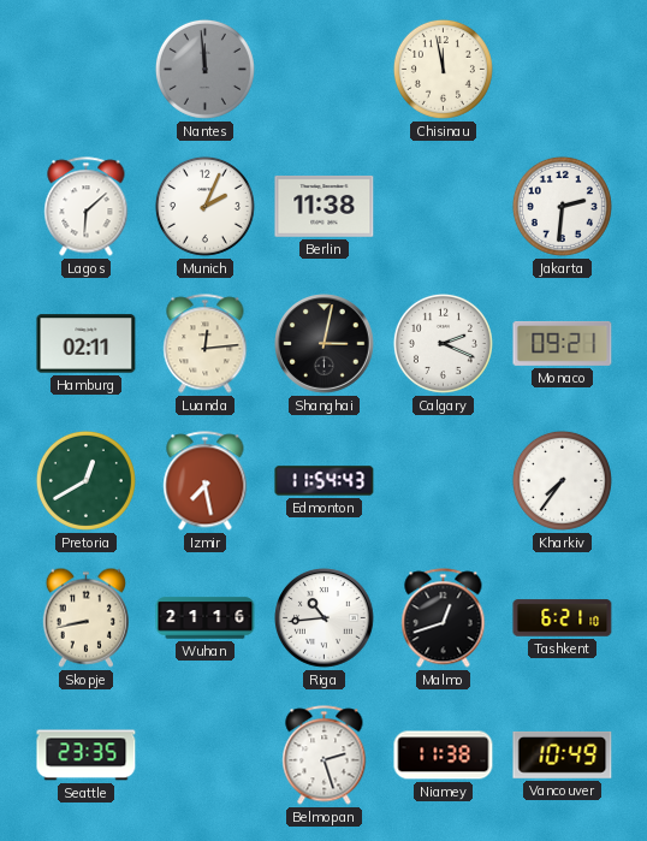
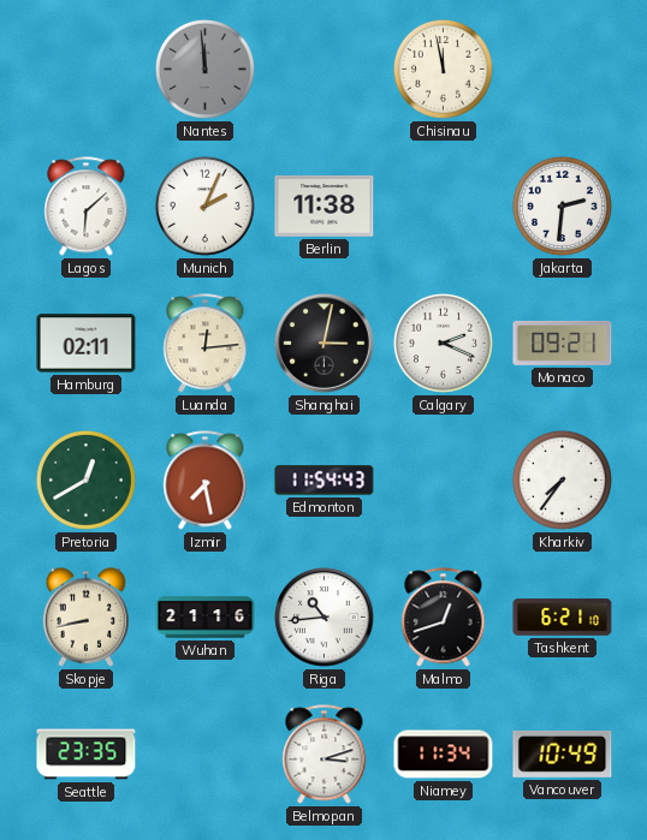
Belmopan: 2:27 -> 3:12 (325, 755)
Niamey: 11:38 -> 11:34 (444, 755)
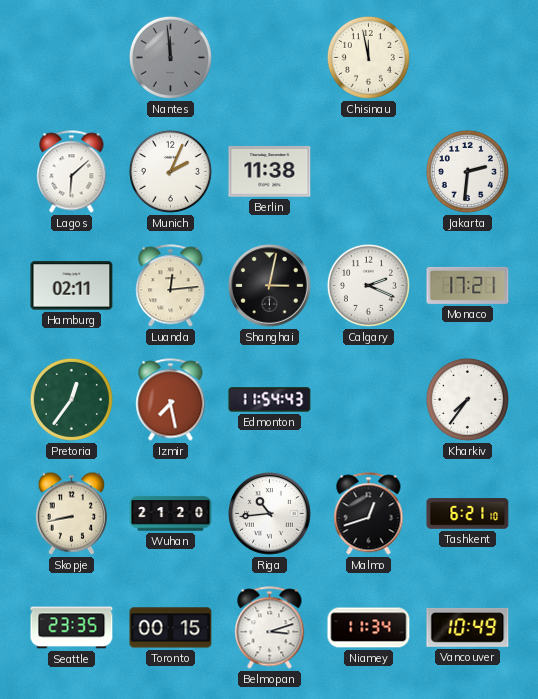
Monaco: 09:21 -> 17:21 (468, 285)
Pretoria: 12:40 -> 12:36 (71, 399)
Wuhan: 21:16 -> 21:20 (171, 514)
Toronto: none -> 00:15 (171, 628)
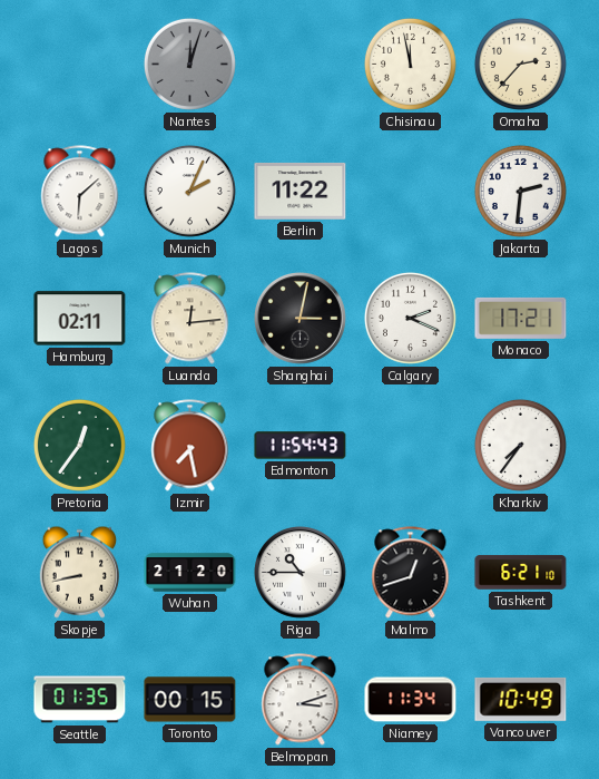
Nantes: 11:59 -> 12:03 (189, 64)
Omaha: none -> 2:37 (520, 64)
Berlin: 11:38 -> 11:22 (301, 192)
Riga: 10:44 -> 10:45 (301, 573)
Seattle: 23:35 -> 01:35 (80, 700)
